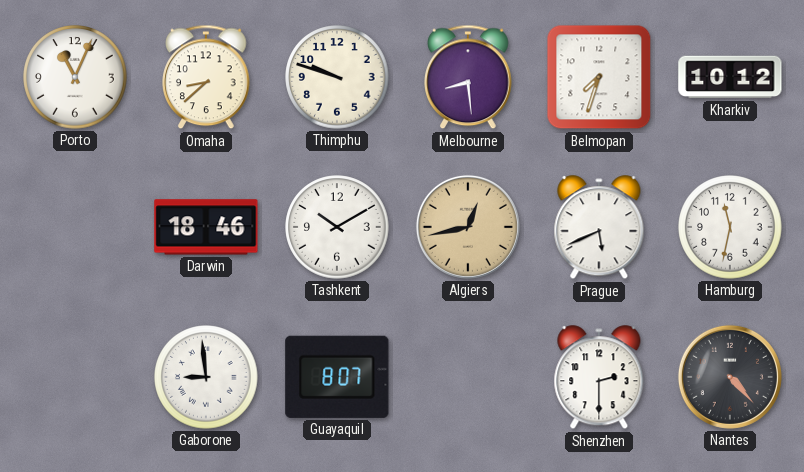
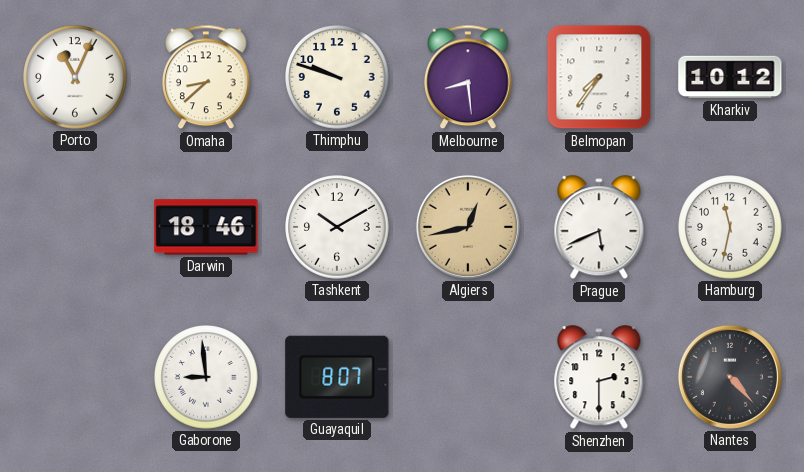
Belmopan: 7:33 -> 7:36 (599, 77)
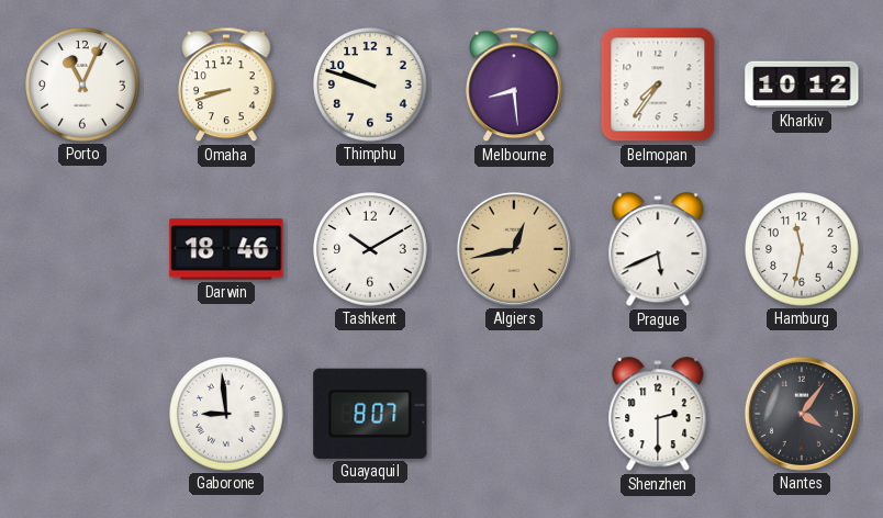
Omaha: 8:38 -> 8:42 (226, 85)
Nantes: 4:23 -> 4:06 (802, 414)
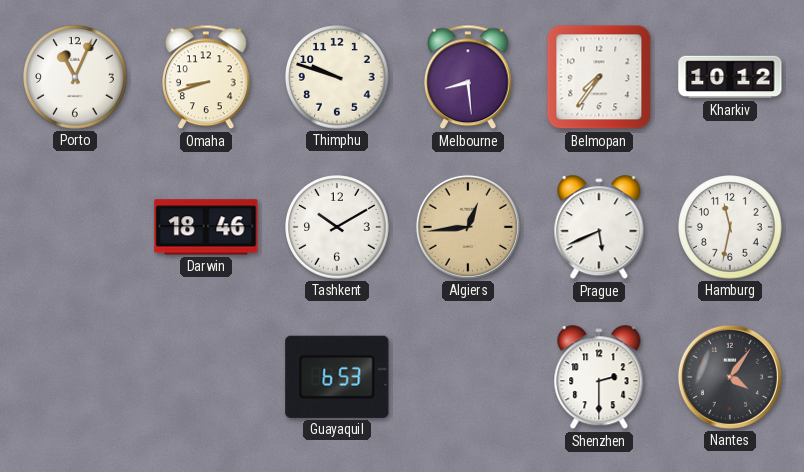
Algiers: 12:43 -> 12:44 (468, 227)
Gaborone: 8:59 -> none (226, 414)
Guayaquil: 8:07 -> 6:53 (337, 377)
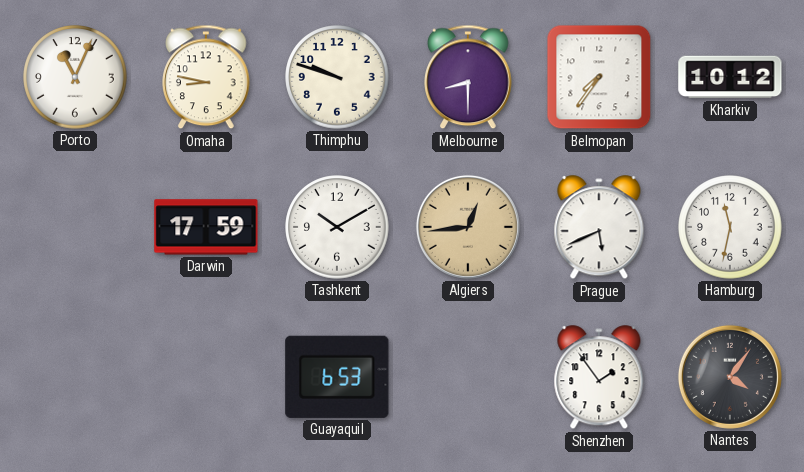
Omaha: 8:42 -> 8:47 (206, 77)
Melbourne: 8:29 -> 8:30 (468, 77)
Darwin: 18:46 -> 17:59 (206, 227)
Shenzhen: 2:30 -> 1:54 (599, 378)
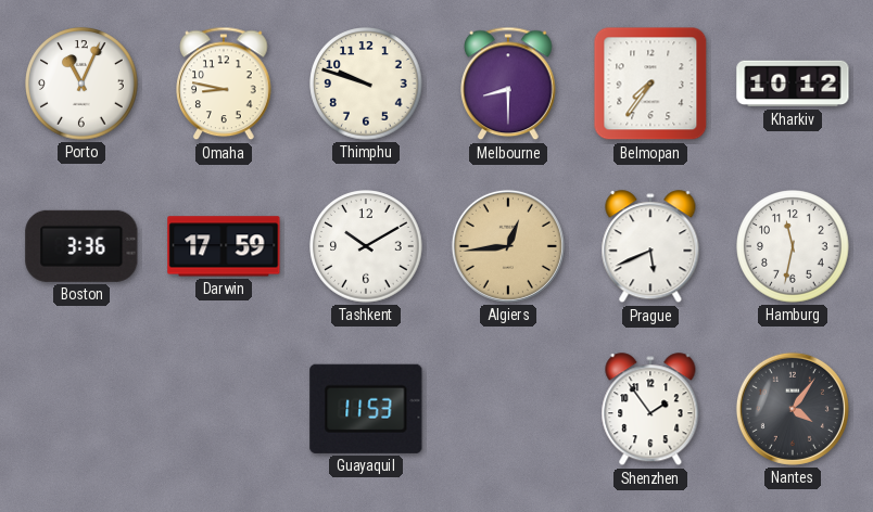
Boston: none -> 3:36 (81, 246)
Guayaquil: 6:53 -> 11:53 (366, 409)
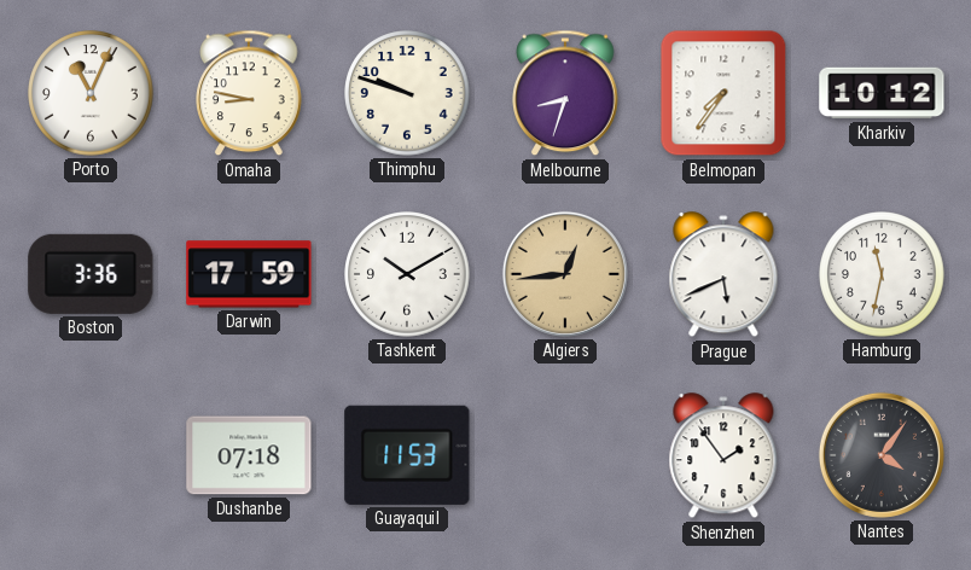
Melbourne: 8:30 -> 8:33 (565, 93)
Dushanbe: none -> 07:18 (249, 455)
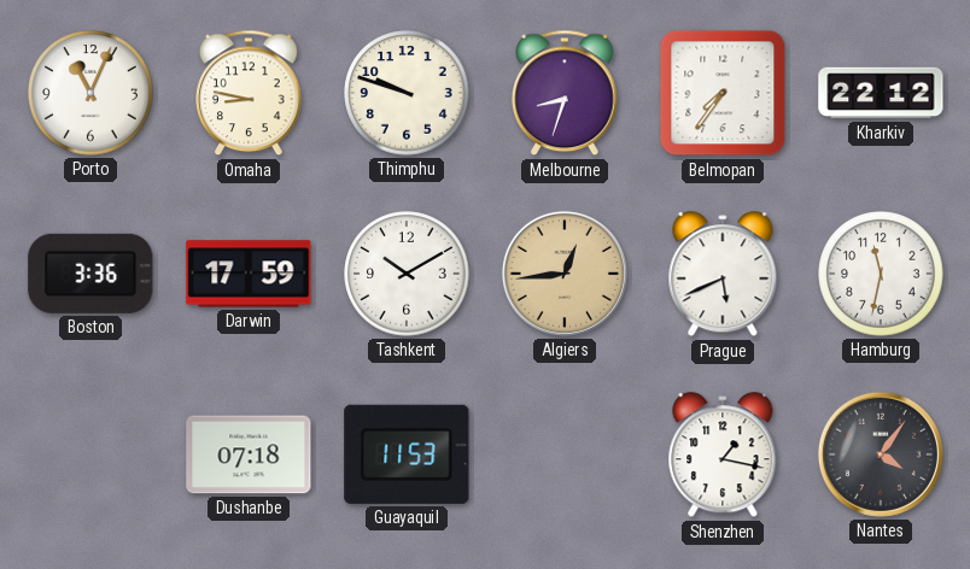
Kharkiv: 10:12 -> 22:12 (881, 93)
Shenzhen: 1:54 -> 1:17 (723, 456)
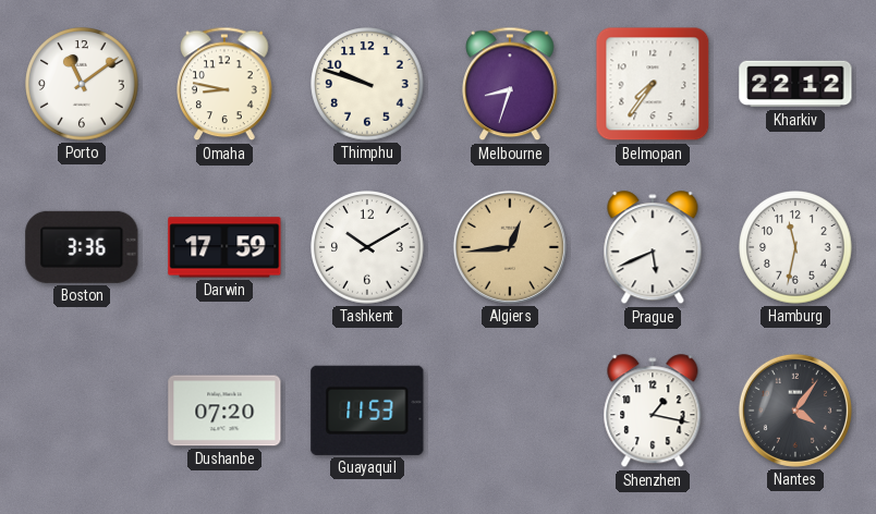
Porto: 11:04 -> 11:09 (82, 84)
Dushanbe: 07:18 -> 07:20 (224, 411)
